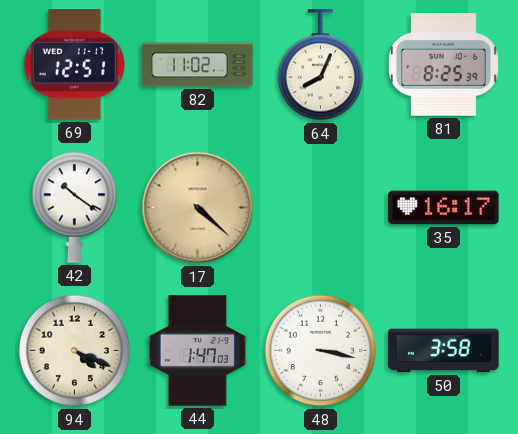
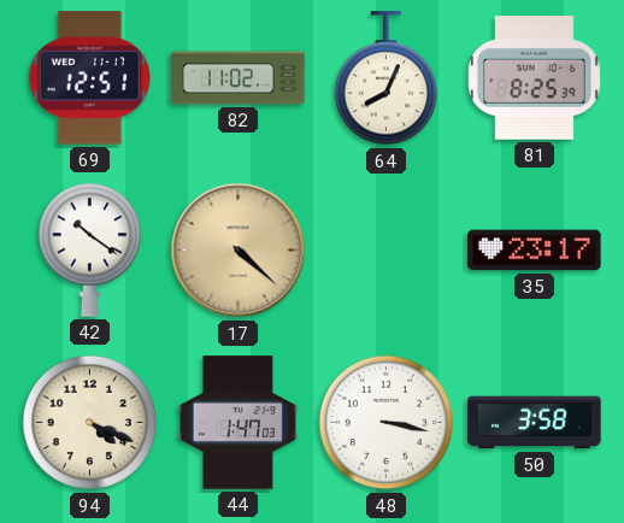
35: 16:17 -> 23:17 (535, 251)
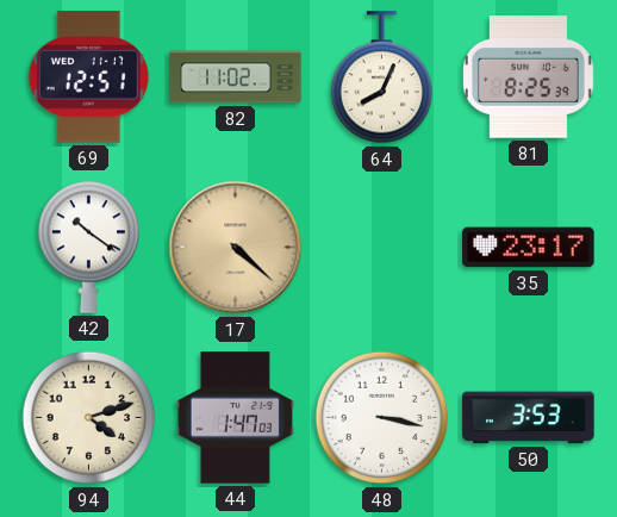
94: 4:19 -> 4:12 (89, 418)
50: 3:58 -> 3:53 (529, 418)
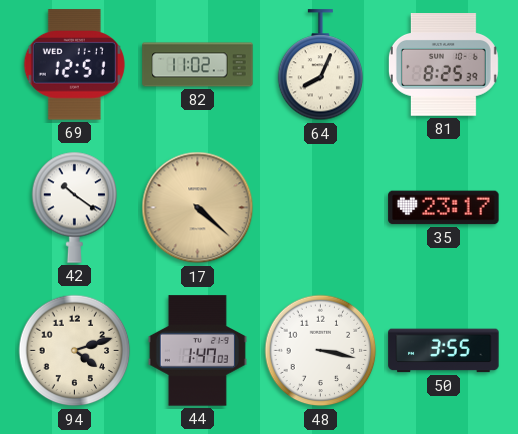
50: 3:53 -> 3:55 (444, 351)
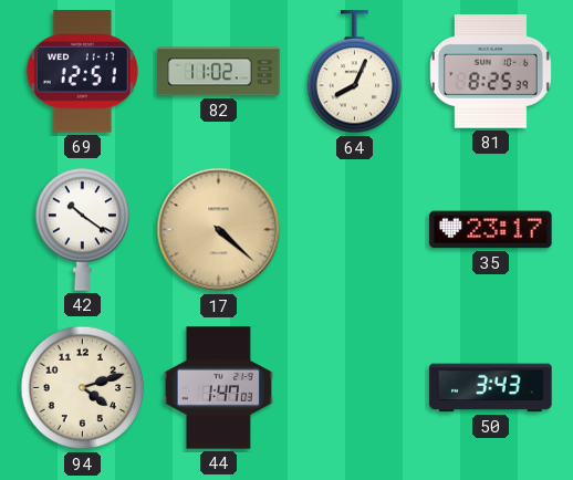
48: 3:17 -> none (321, 351)
50: 3:55 -> 3:43 (491, 388)
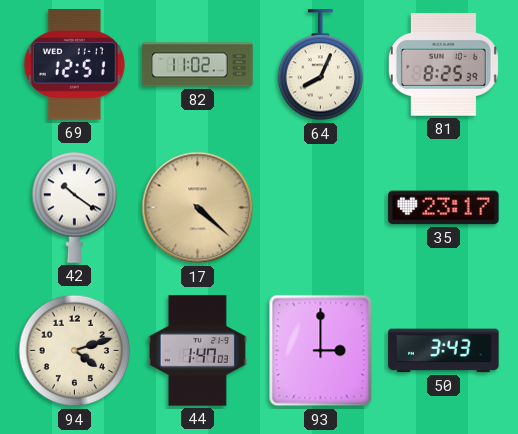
93: none -> 3:00 (321, 351)
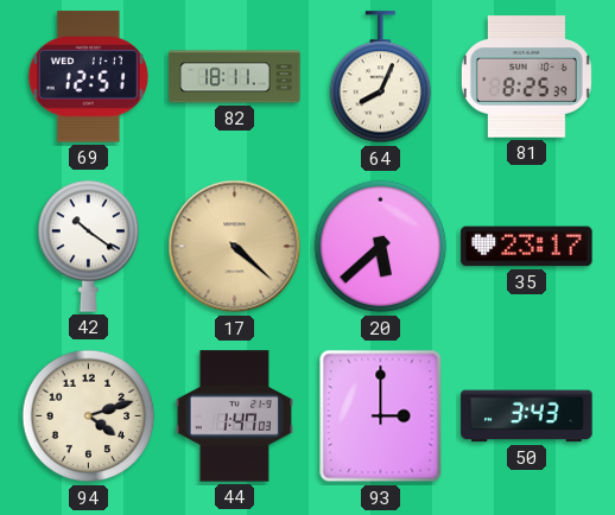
82: 11:02 -> 18:11 (235, 77)
20: none -> 5:38 (381, 247)
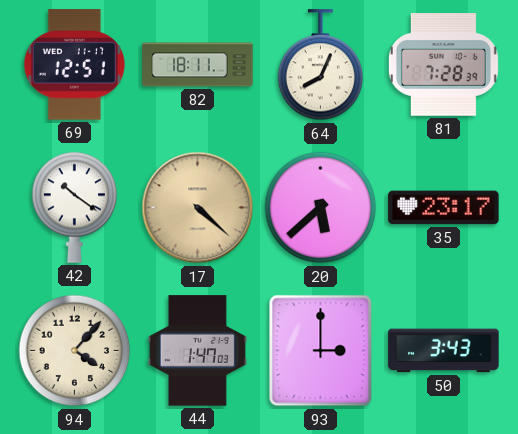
81: 8:25 -> 7:28 (443, 65)
94: 4:12 -> 4:07 (75, 351)
